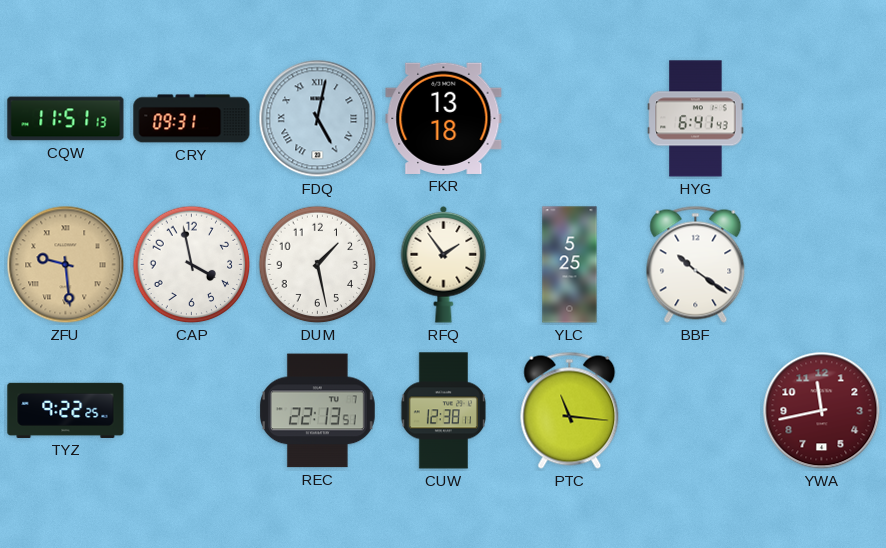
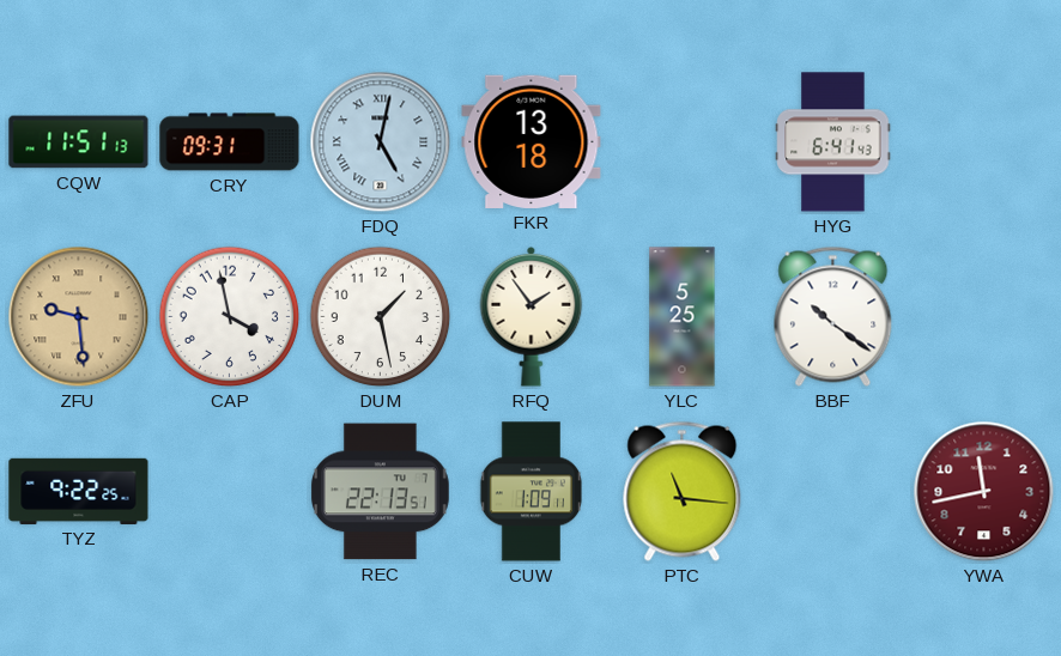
CUW: 12:38 -> 1:09 (530, 492)
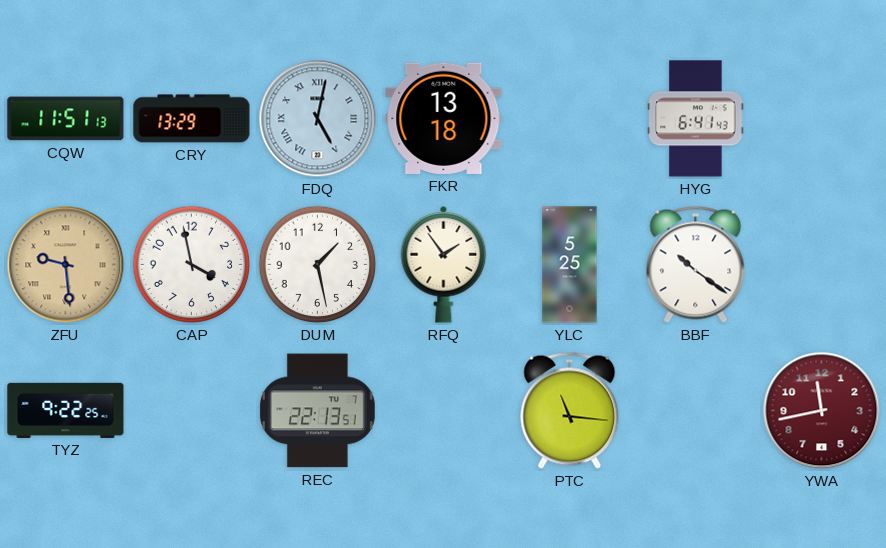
CRY: 09:31 -> 13:29 (192, 119)
CUW: 1:09 -> none (530, 492)
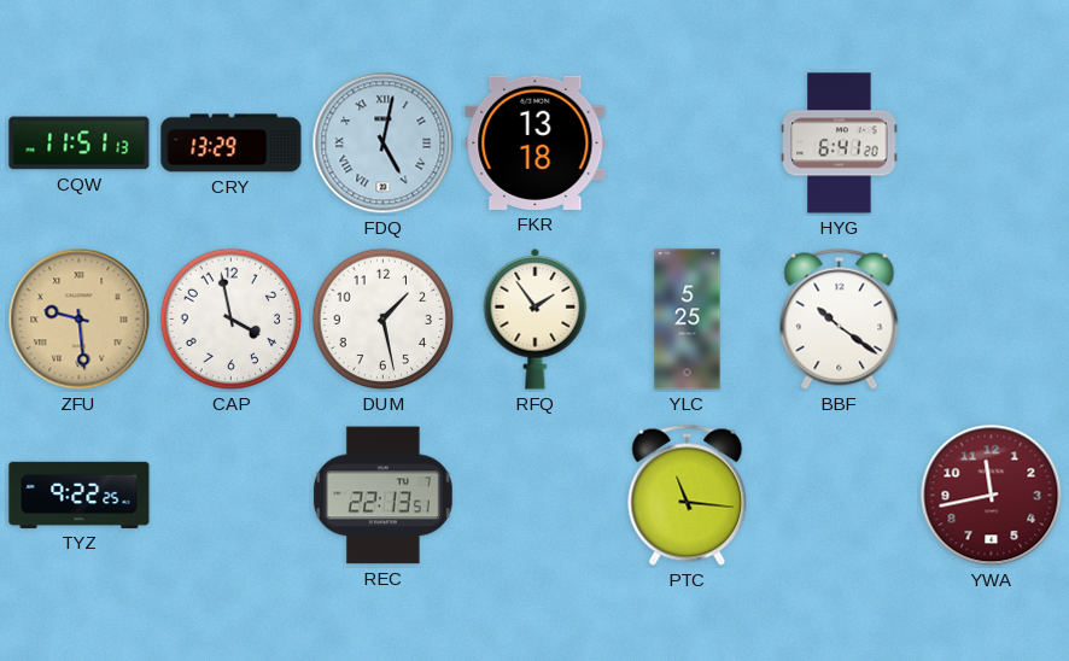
HYG: 6:41:43 -> 6:41:20 (840, 144)
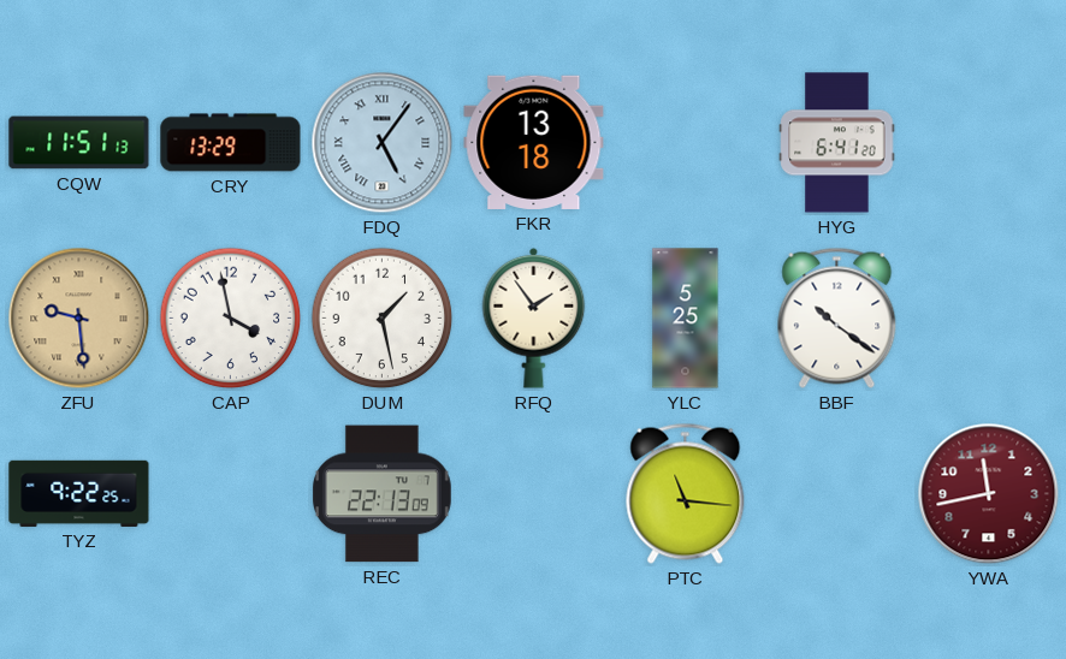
FDQ: 5:02 -> 5:06 (383, 143)
REC: 22:13:51 -> 22:13:09 (381, 494)
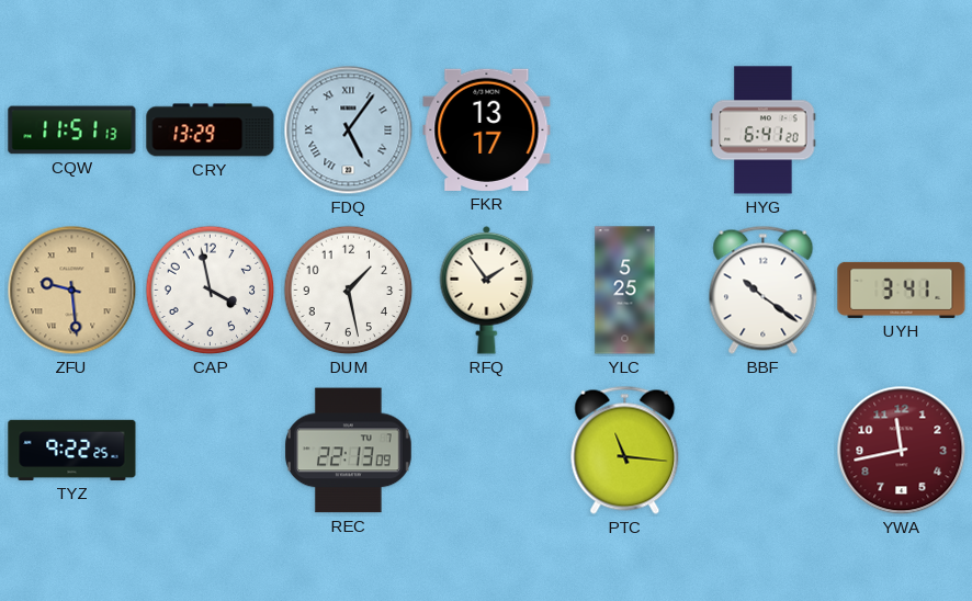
FKR: 13:18 -> 13:17 (487, 129)
UYH: none -> 3:41 (902, 290)
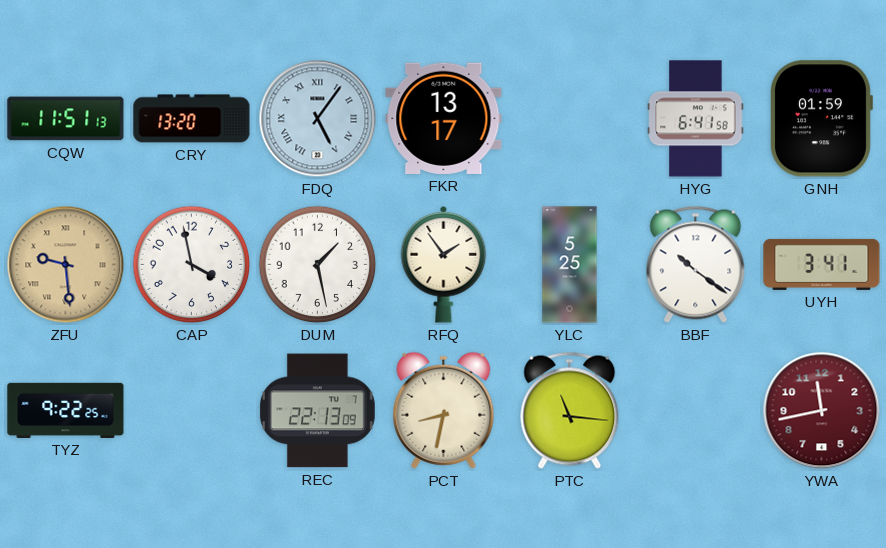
CRY: 13:29 -> 13:20 (192, 119)
HYG: 6:41:20 -> 6:41:58 (696, 119)
GNH: none -> 01:59 (821, 119)
PCT: none -> 8:32 (444, 410)
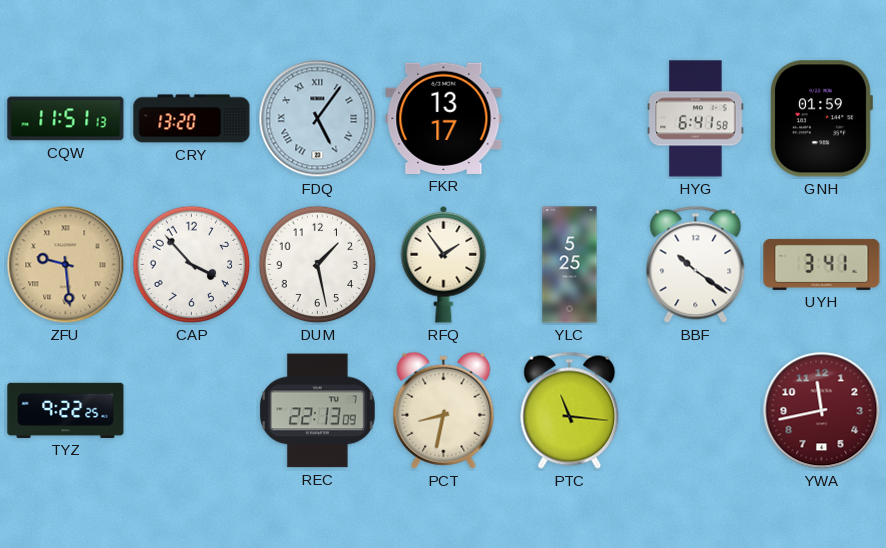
CAP: 3:58 -> 3:53 (192, 265)
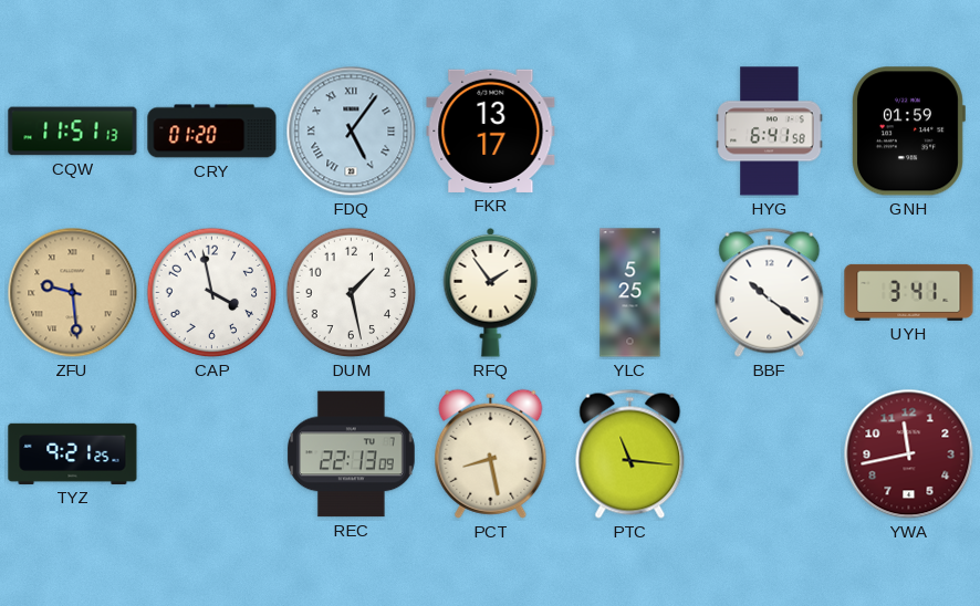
CRY: 13:20 -> 01:20 (212, 132)
CAP: 3:53 -> 3:58 (212, 293)
TYZ: 9:22 -> 9:21 (73, 453)
PCT: 8:32 -> 8:28 (491, 453)
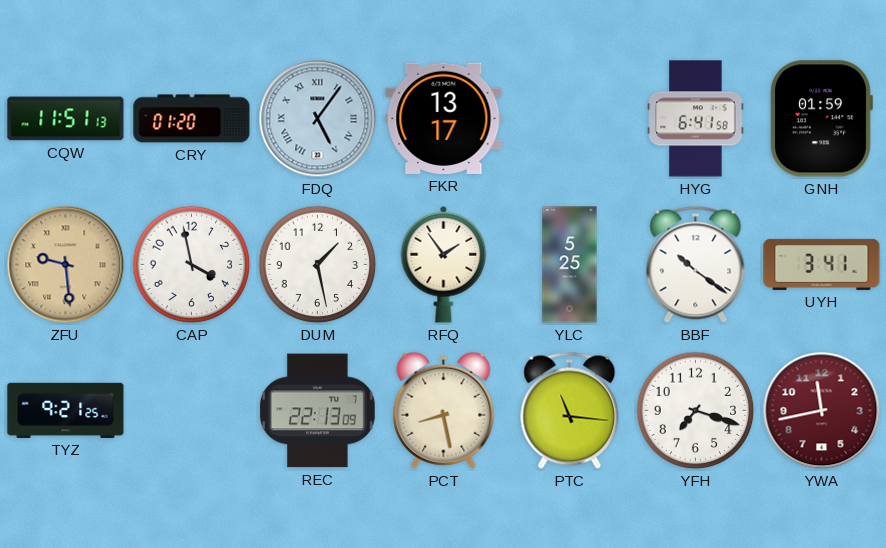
YFH: none -> 7:18 (696, 411)
